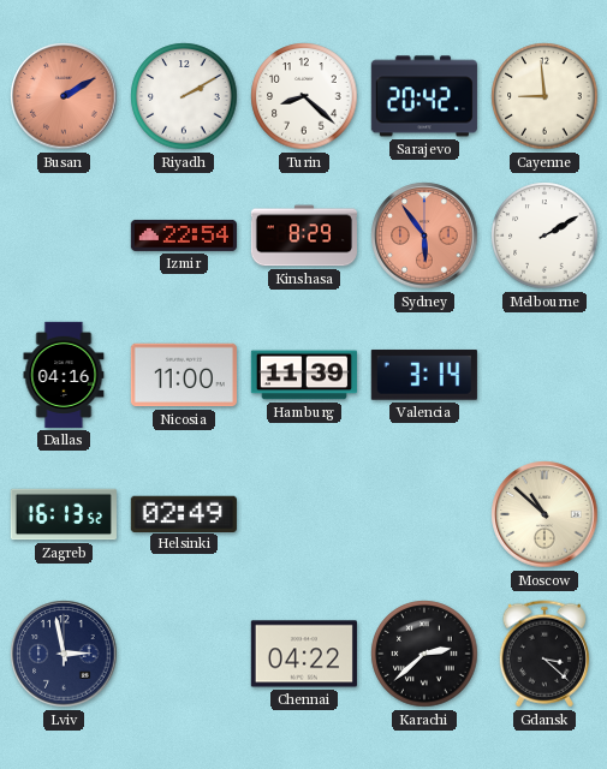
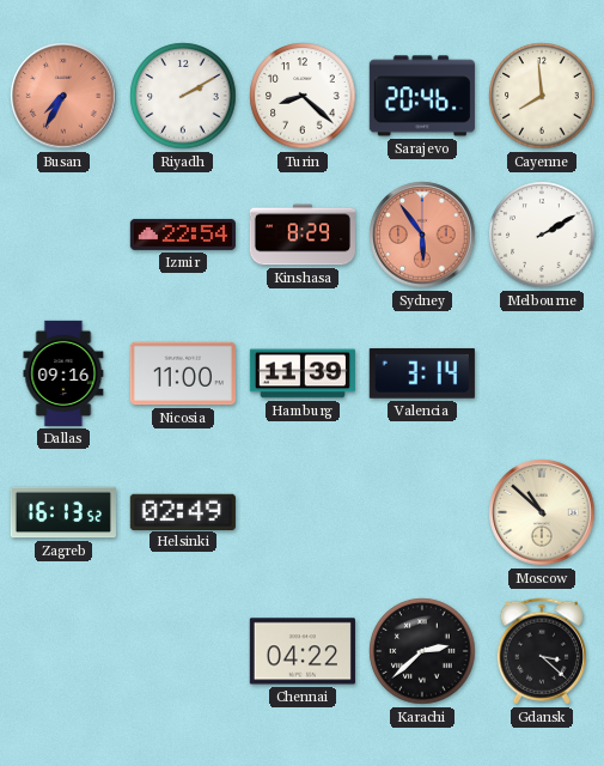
Busan: 2:10 -> 7:35 (63, 96)
Sarajevo: 20:42 -> 20:46 (422, 96)
Cayenne: 8:59 -> 7:59 (542, 96)
Dallas: 04:16 -> 09:16 (63, 373)
Lviv: 2:58 -> none (64, 654)
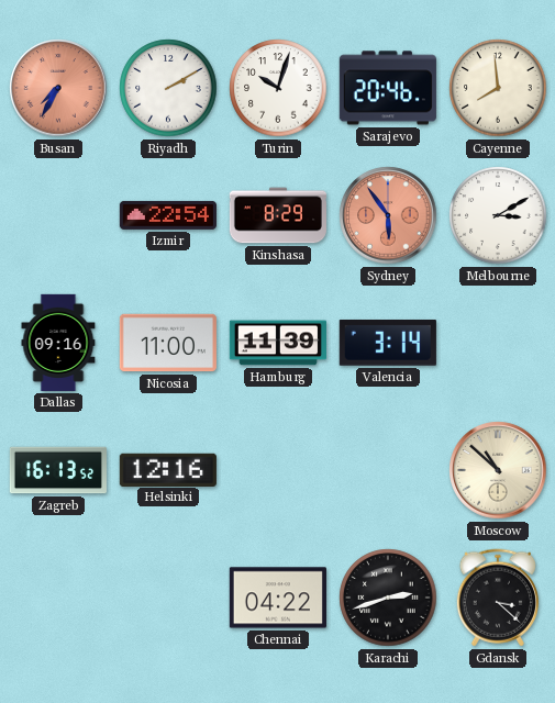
Turin: 8:22 -> 10:03 (278, 88)
Melbourne: 2:10 -> 3:10 (498, 215)
Helsinki: 02:49 -> 12:16 (168, 469)
Karachi: 2:38 -> 2:42 (388, 598)
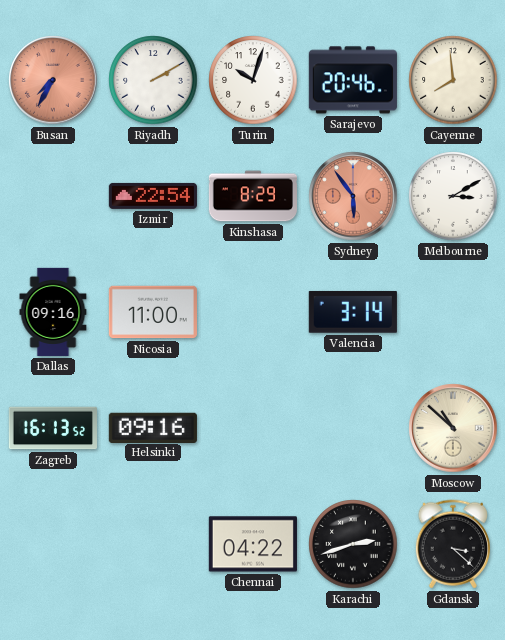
Hamburg: 11:39 -> none (278, 343)
Helsinki: 12:16 -> 09:16 (153, 427)
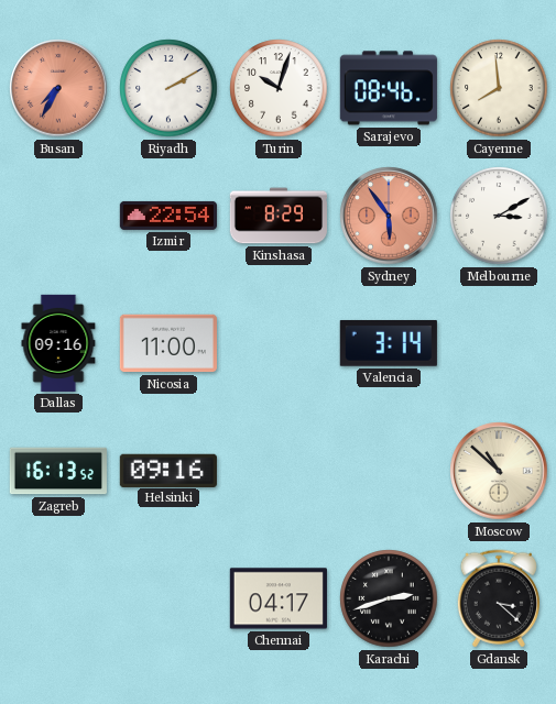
Sarajevo: 20:46 -> 08:46 (389, 88)
Chennai: 04:22 -> 04:17 (279, 598)
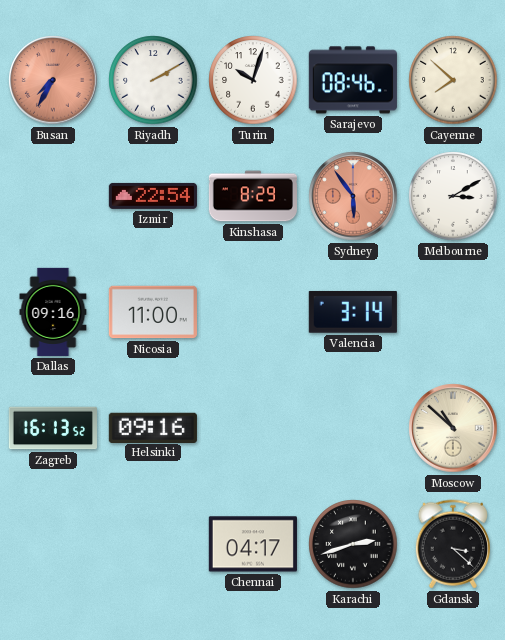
Cayenne: 7:59 -> 7:52 (453, 80)
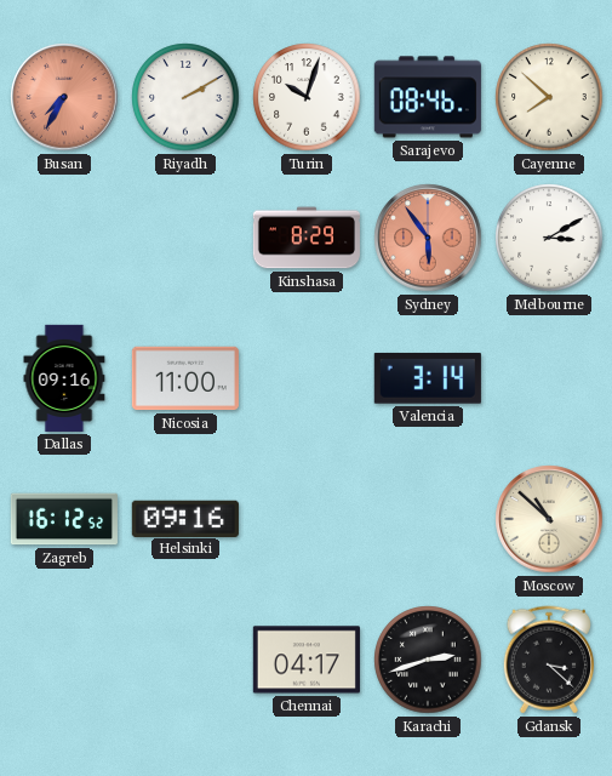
Izmir: 22:54 -> none (153, 196)
Zagreb: 16:13 -> 16:12 (64, 519)
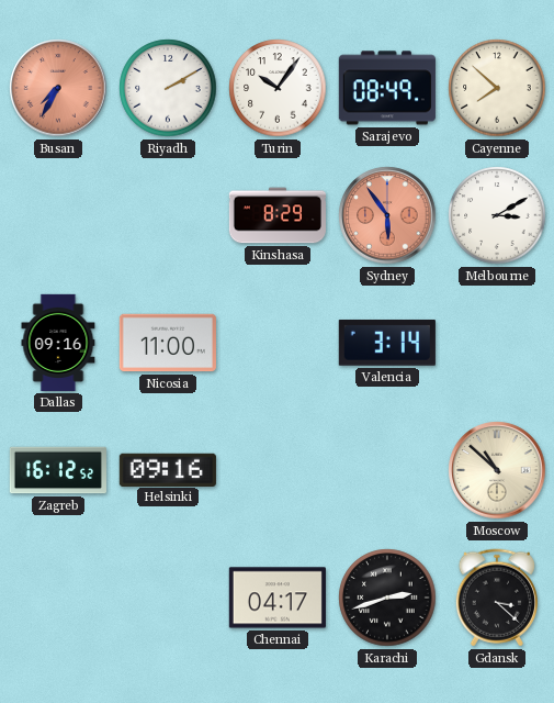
Turin: 10:03 -> 10:06 (278, 88)
Sarajevo: 08:46 -> 08:49 (387, 88)
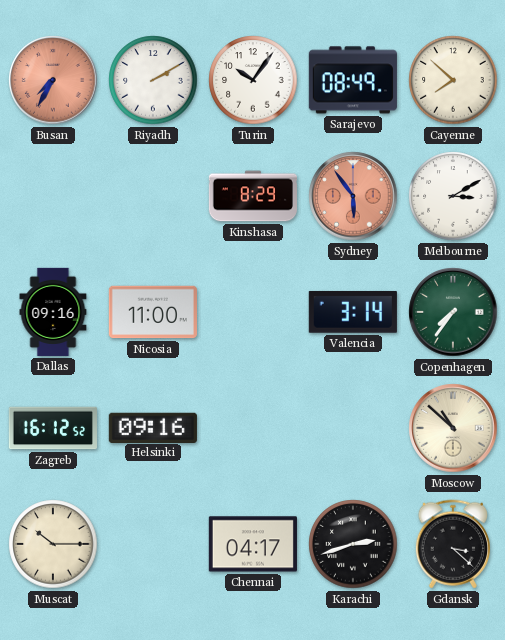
Copenhagen: none -> 7:36 (453, 312)
Muscat: none -> 10:15 (53, 544)
